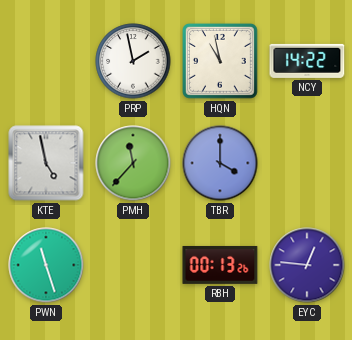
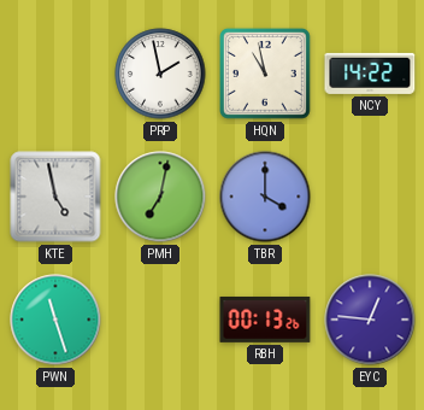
PMH: 11:37 -> 7:02 (160, 197)
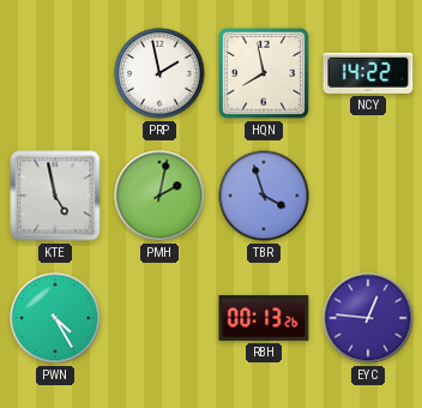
HQN: 10:58 -> 7:58 (264, 73)
PMH: 7:02 -> 2:02 (159, 196)
TBR: 4:00 -> 3:57 (264, 196)
PWN: 11:27 -> 4:25 (55, 318)
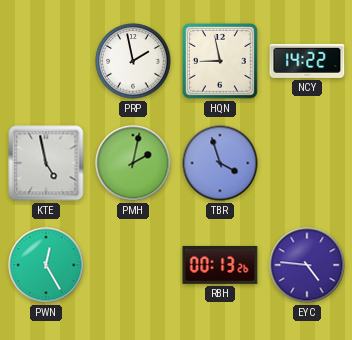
HQN: 7:58 -> 8:58 (220, 61)
PWN: 4:25 -> 12:25 (46, 265)
EYC: 12:46 -> 4:46 (307, 265)
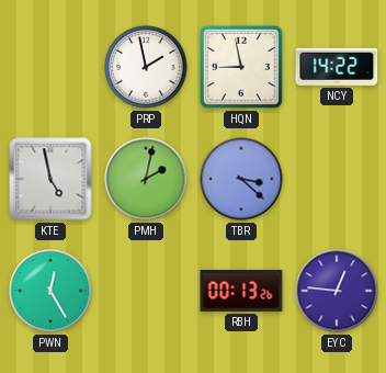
TBR: 3:57 -> 3:22 (241, 179)
EYC: 4:46 -> 12:46 (337, 291)
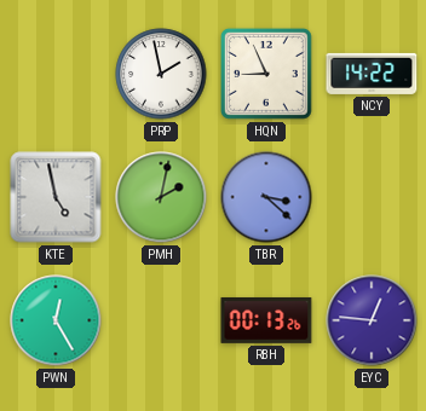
HQN: 8:58 -> 8:56 (266, 74)
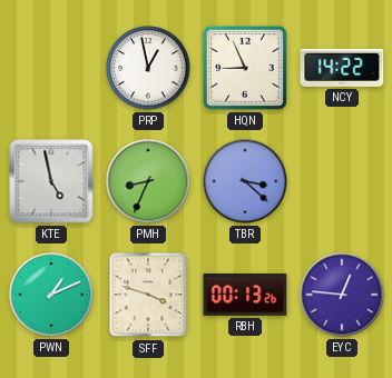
PRP: 1:58 -> 12:58 (148, 68)
PMH: 2:02 -> 8:34 (148, 181)
PWN: 12:25 -> 1:11 (51, 295)
SFF: none -> 3:48 (148, 295)
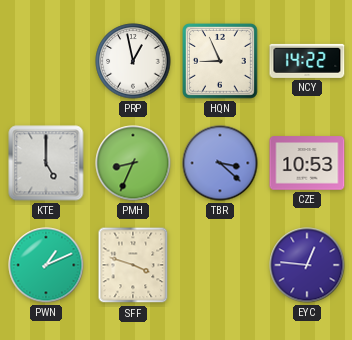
KTE: 4:58 -> 5:00 (46, 163)
CZE: none -> 10:53 (307, 163)
RBH: 00:13 -> none (245, 295)
